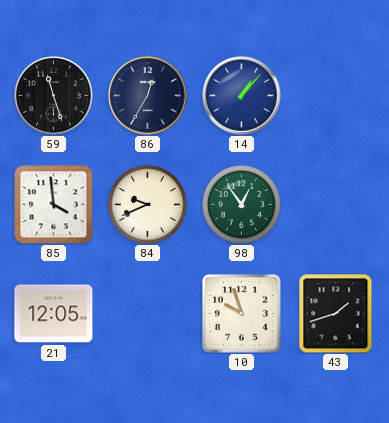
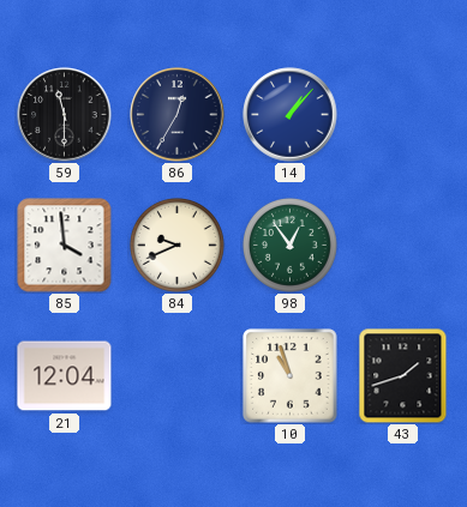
59: 11:27 -> 11:30 (65, 115)
21: 12:05 -> 12:04 (65, 376)
10: 9:57 -> 10:57 (291, 376)
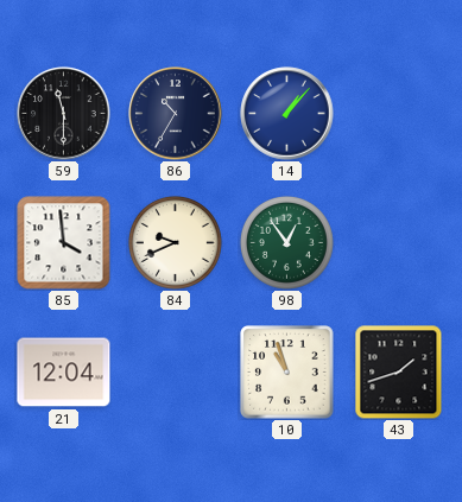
86: 12:35 -> 10:35 (176, 114)
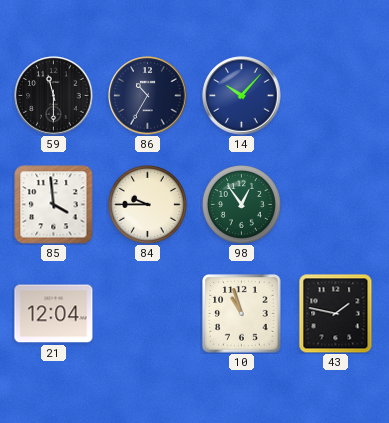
14: 1:07 -> 10:07 (242, 96)
84: 9:41 -> 9:45 (147, 204)
43: 1:42 -> 1:47 (336, 314)
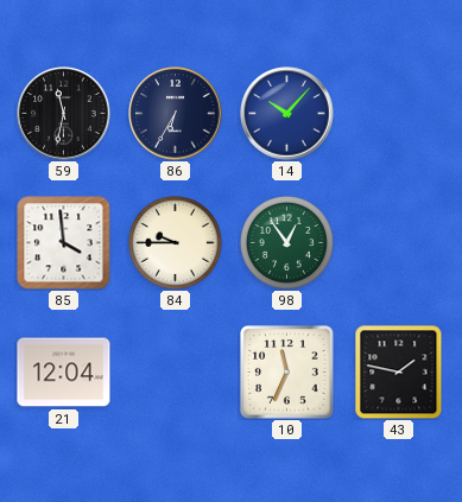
59: 11:30 -> 11:32 (64, 114)
86: 10:35 -> 6:35 (176, 114)
10: 10:57 -> 11:34 (287, 373)
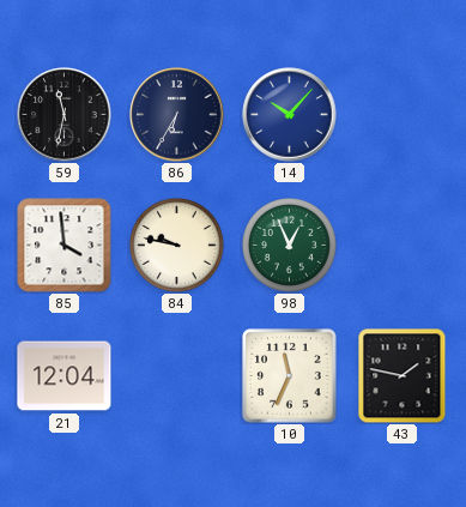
84: 9:45 -> 9:47 (176, 245)
98: 12:54 -> 12:56 (289, 245)
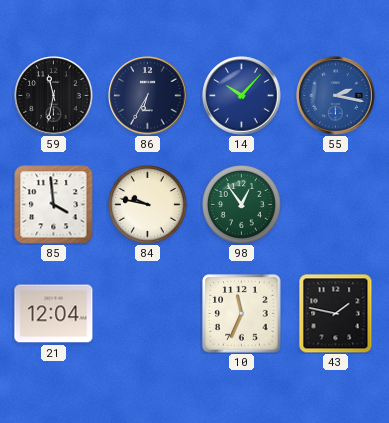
55: none -> 2:17 (336, 96)
98: 12:56 -> 12:54 (241, 204)
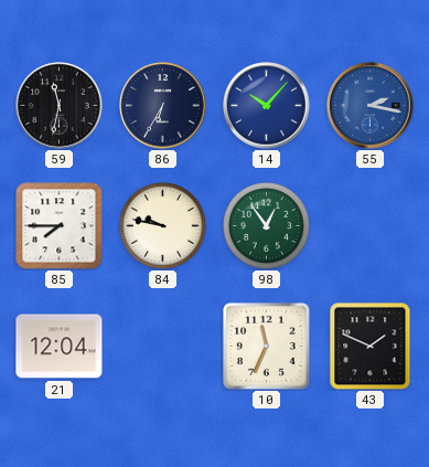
85: 3:59 -> 7:45 (60, 226)
43: 1:47 -> 1:49 (371, 347)
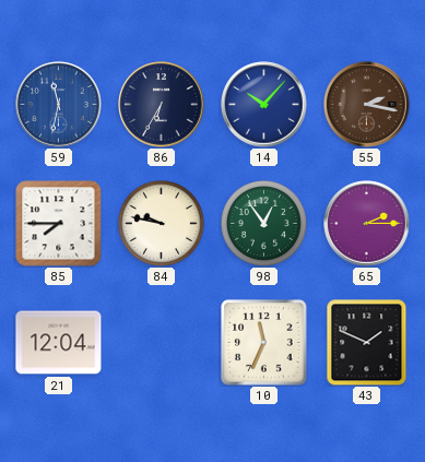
59 dial: black -> blue (59, 105)
55 dial: blue -> brown (367, 105)
65: none -> 2:15 (367, 224)
